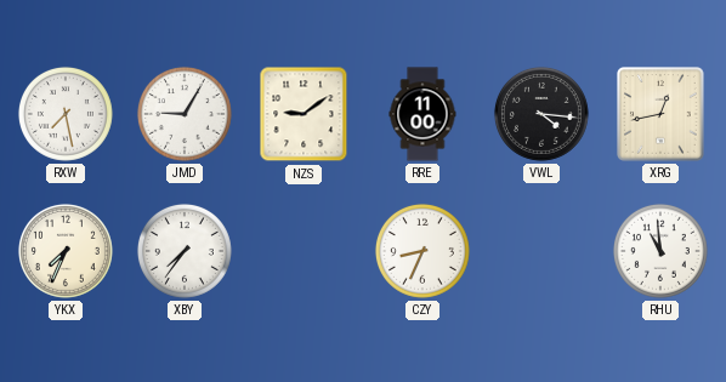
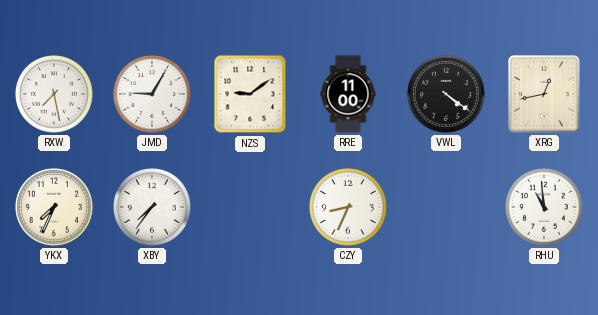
VWL: 4:16 -> 4:21 (446, 94)
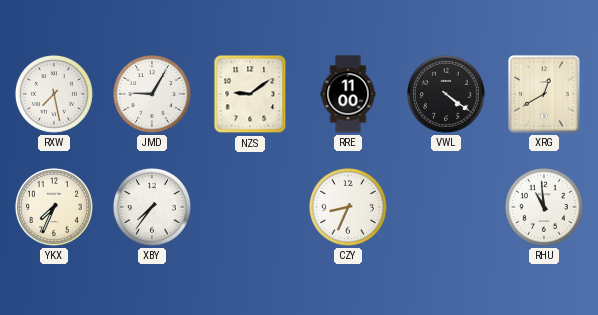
XRG: 12:43 -> 12:40 (545, 95)
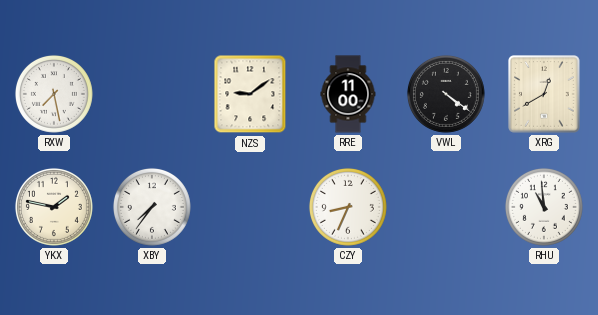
JMD: 9:05 -> none (152, 94)
YKX: 7:34 -> 1:47 (54, 207)
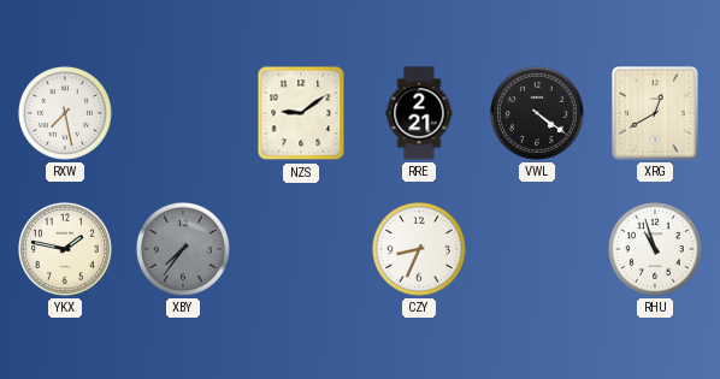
RRE: 11:00 -> 2:21 (419, 113)
XBY dial: white -> grey (183, 249)
RHU: 10:59 -> 10:57 (655, 249)
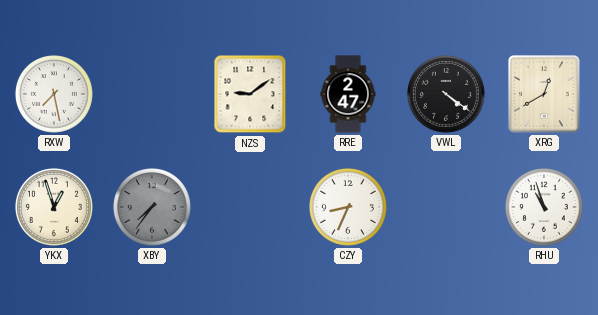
RRE: 2:21 -> 2:47 (348, 94)
YKX: 1:47 -> 12:57 (54, 207)
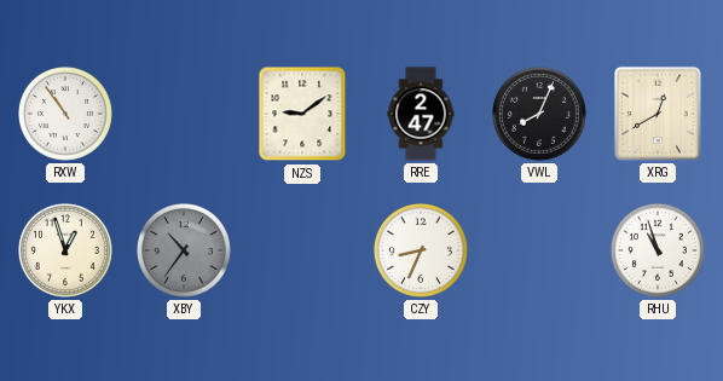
RXW: 7:28 -> 10:54 (65, 114)
VWL: 4:21 -> 8:04 (539, 114)
XBY: 7:36 -> 10:36 (184, 250)
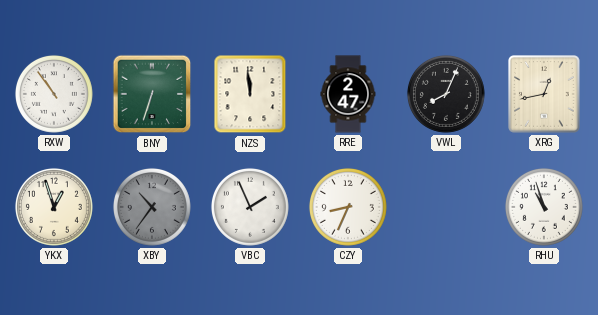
BNY: none -> 6:33 (152, 94)
NZS: 9:09 -> 11:59 (250, 94)
XRG: 12:40 -> 12:43 (545, 95)
VBC: none -> 1:56 (250, 207)
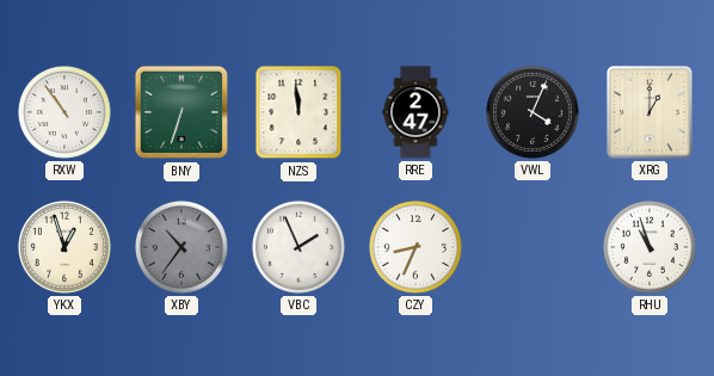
VWL: 8:04 -> 4:04 (533, 112)
XRG: 12:43 -> 1:00 (651, 113)
